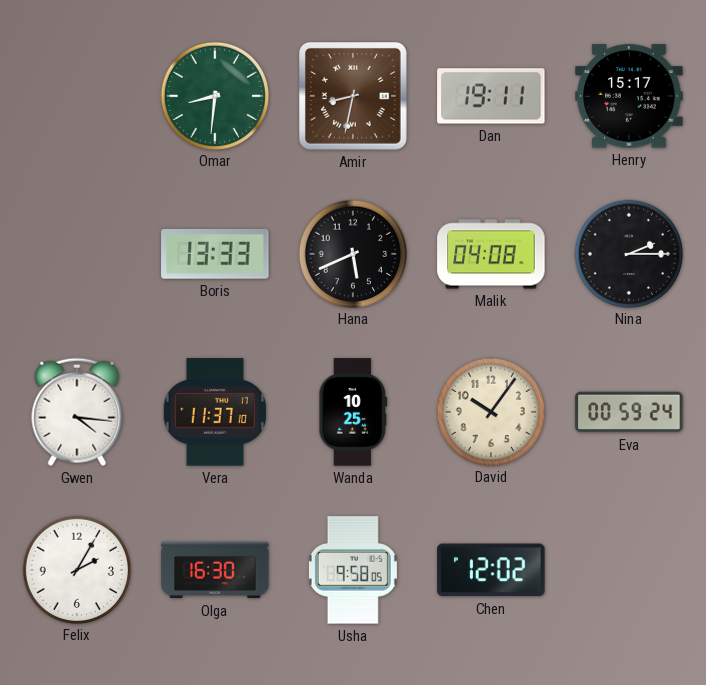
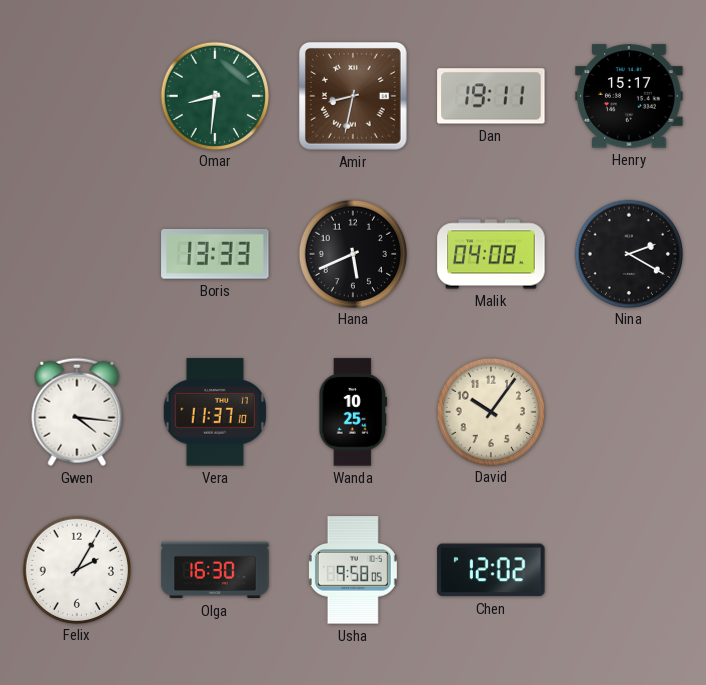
Nina: 2:15 -> 2:20 (628, 253)
Eva: 00:59 -> none (629, 412)
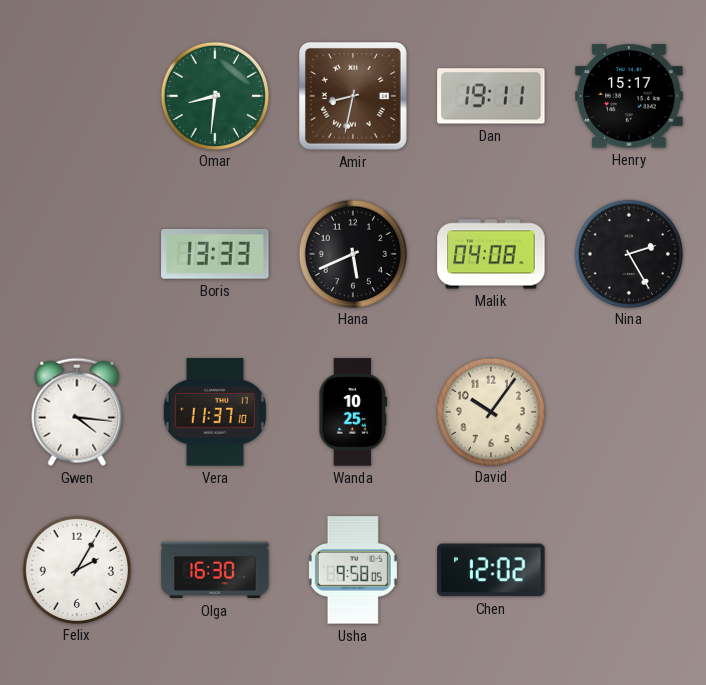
Nina: 2:20 -> 2:25 (628, 253)
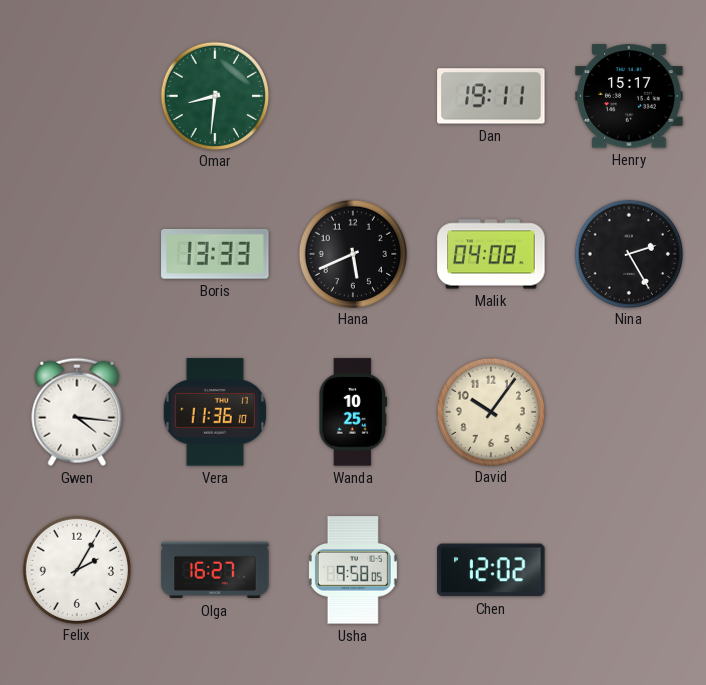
Amir: 8:32 -> none (354, 97)
Vera: 11:37 -> 11:36 (215, 412)
Olga: 16:30 -> 16:27 (215, 570)
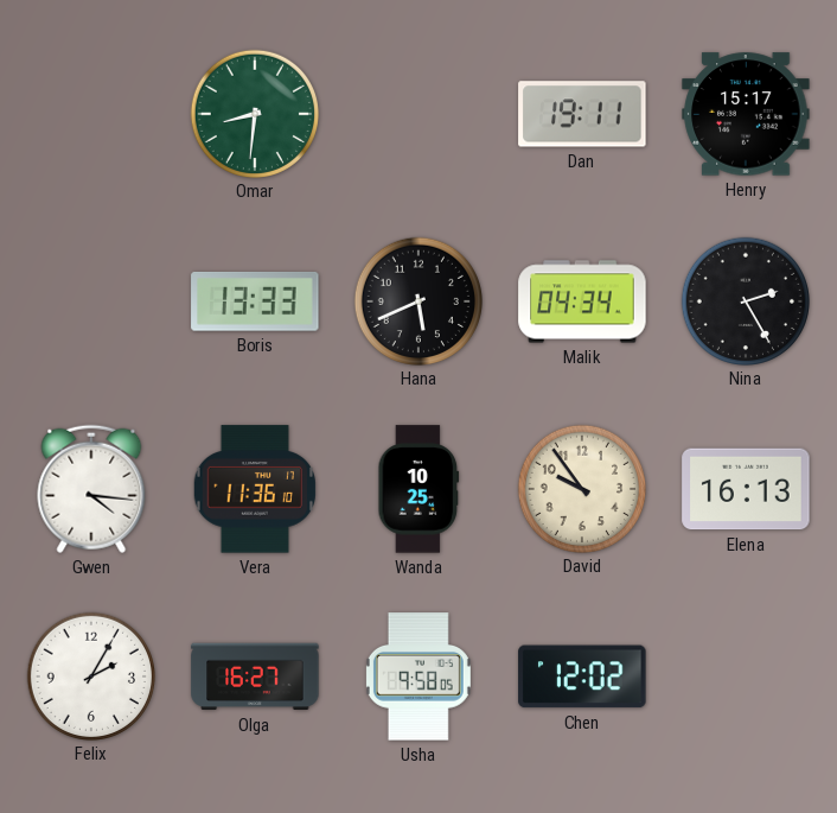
Malik: 04:08 -> 04:34 (582, 301)
David: 10:06 -> 9:54 (581, 488)
Elena: none -> 16:13 (746, 489)
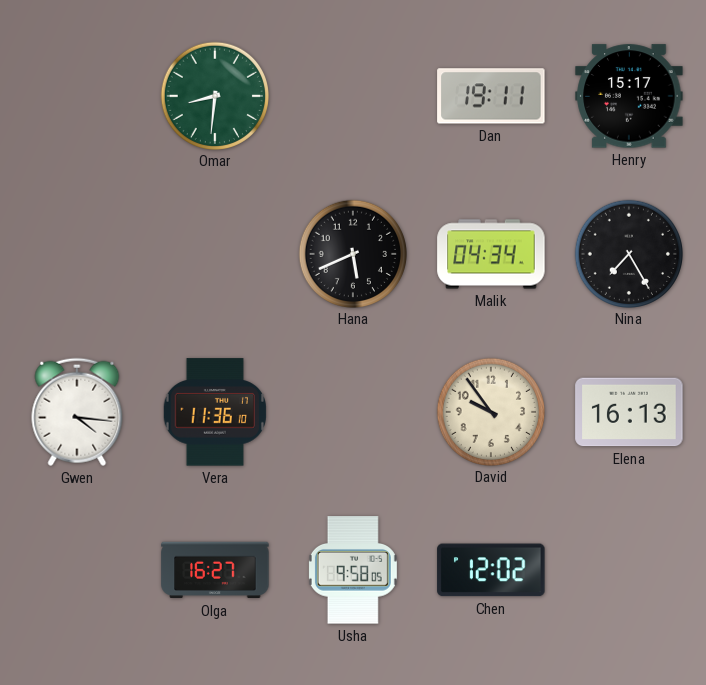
Boris: 13:33 -> none (255, 301)
Nina: 2:25 -> 7:25 (628, 253)
Wanda: 10:25 -> none (418, 489)
Felix: 2:05 -> none (90, 675)
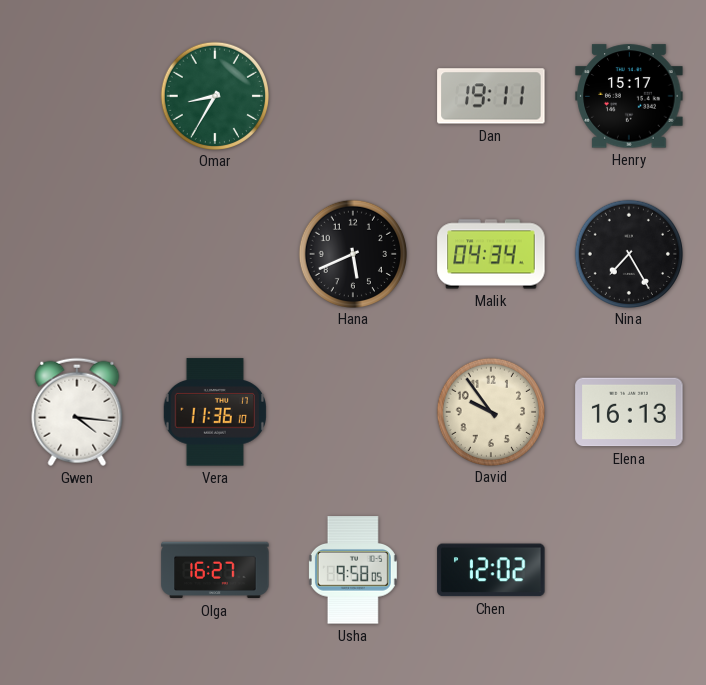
Omar: 8:31 -> 8:35 (214, 95)
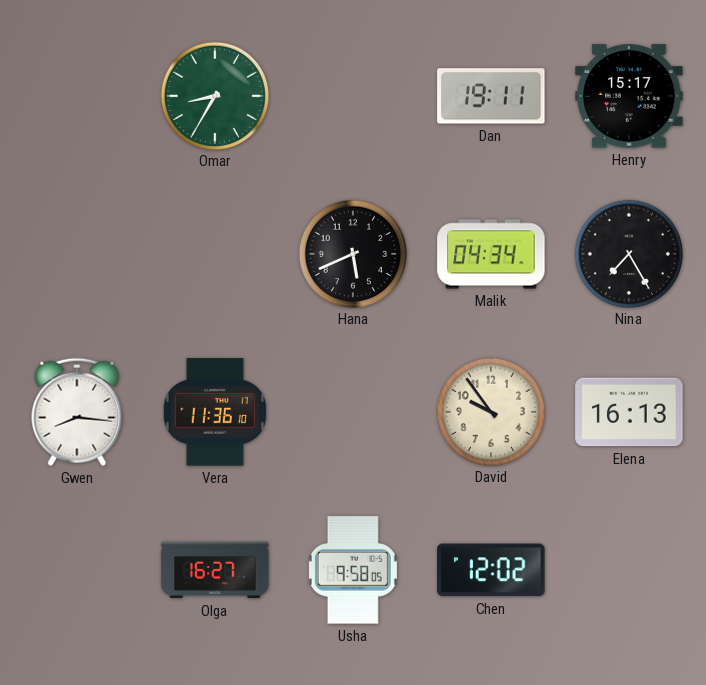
Gwen: 4:16 -> 8:16 (77, 412)
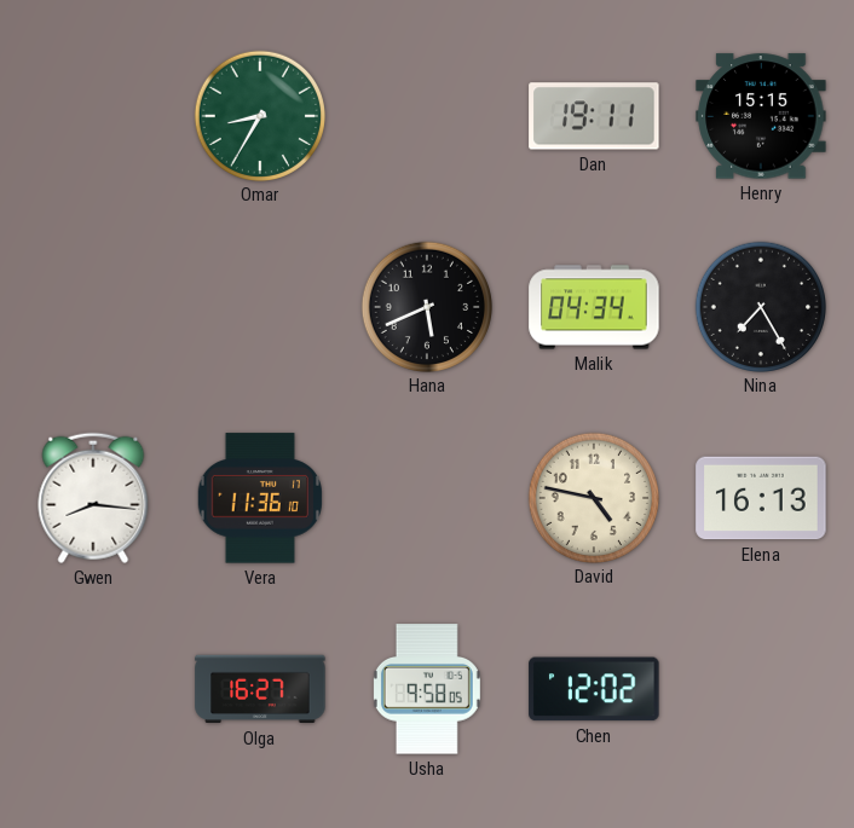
Henry: 15:17 -> 15:15 (761, 116)
David: 9:54 -> 4:47 (593, 497)
